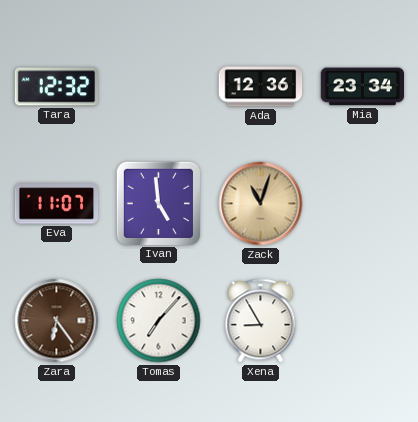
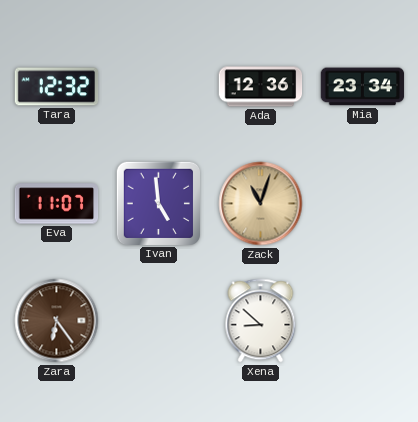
Tomas: 7:07 -> none (159, 321)
Xena: 8:55 -> 8:52 (261, 321)
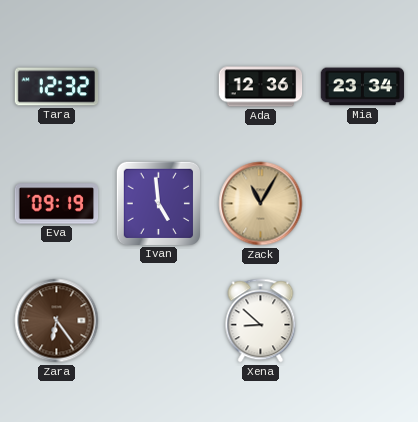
Eva: 11:07 -> 09:19 (57, 204)
Zack: 11:03 -> 11:05 (261, 204)
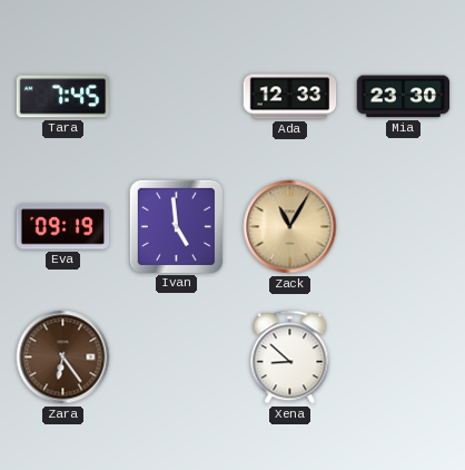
Tara: 12:32 -> 7:45 (63, 97)
Ada: 12:36 -> 12:33 (290, 97)
Mia: 23:34 -> 23:30 (404, 97)
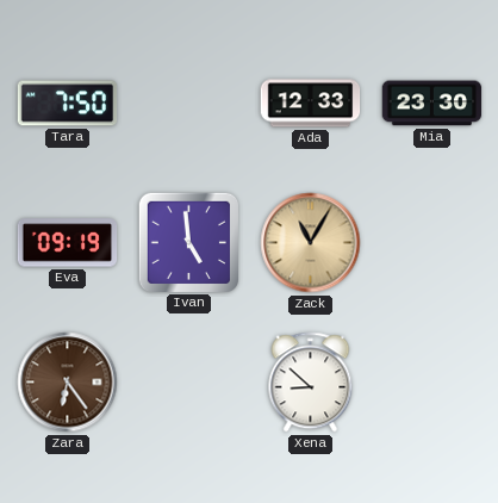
Tara: 7:45 -> 7:50 (68, 104)
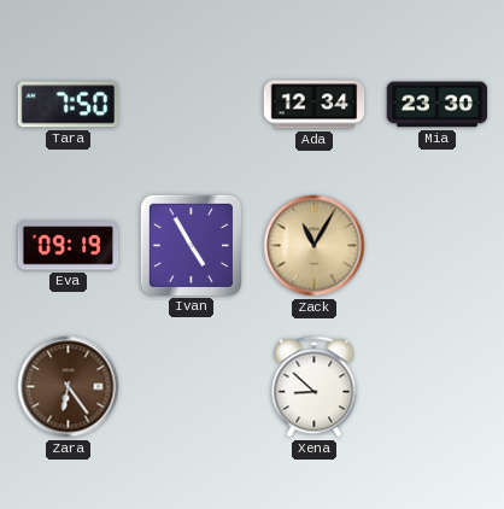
Ada: 12:33 -> 12:34 (315, 105)
Ivan: 4:59 -> 4:55 (191, 245)
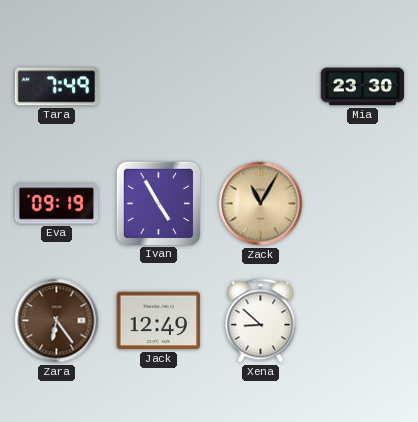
Tara: 7:50 -> 7:49 (57, 87)
Ada: 12:34 -> none (315, 105)
Jack: none -> 12:49 (159, 321)
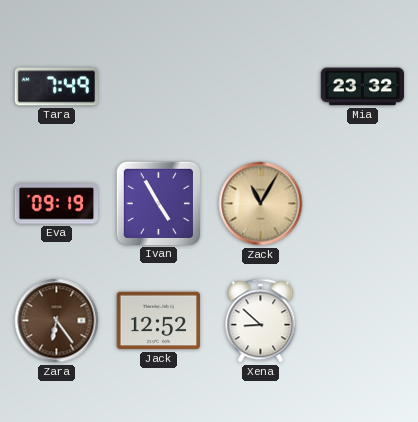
Mia: 23:30 -> 23:32 (363, 87)
Jack: 12:49 -> 12:52 (159, 321)
